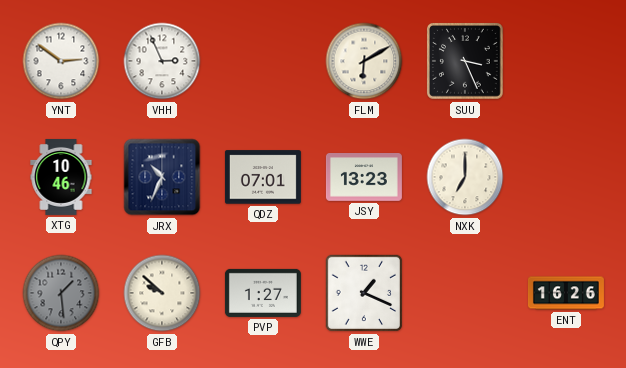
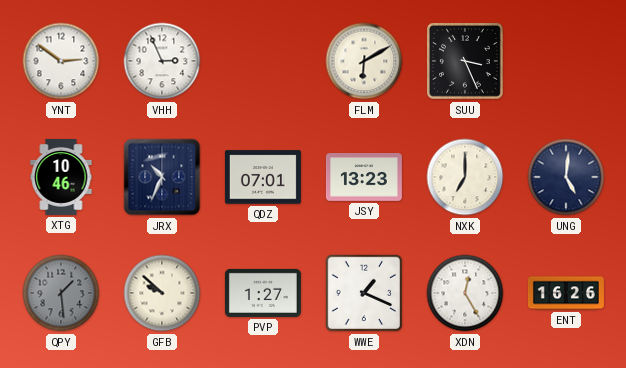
UNG: none -> 5:01 (566, 177)
XDN: none -> 12:25 (465, 293)
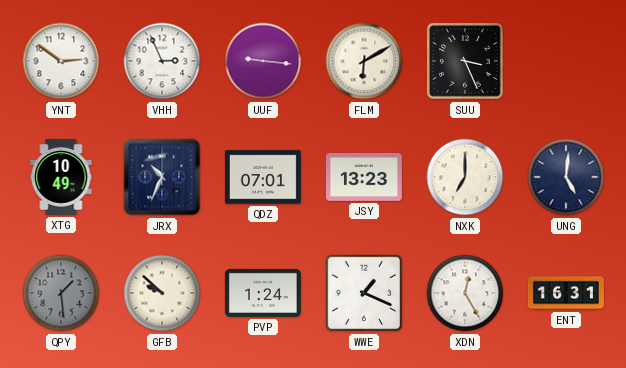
UUF: none -> 9:16 (263, 61)
XTG: 10:46 -> 10:49 (61, 177)
PVP: 1:27 -> 1:24 (263, 293)
ENT: 16:26 -> 16:31 (566, 293)
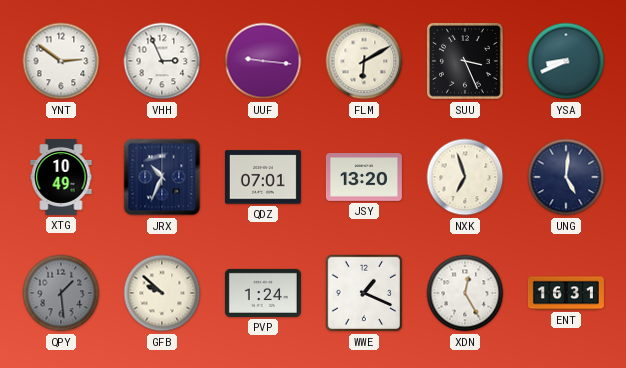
YSA: none -> 8:41 (566, 61)
JSY: 13:23 -> 13:20 (364, 178)
NXK: 7:00 -> 6:57 (465, 177)
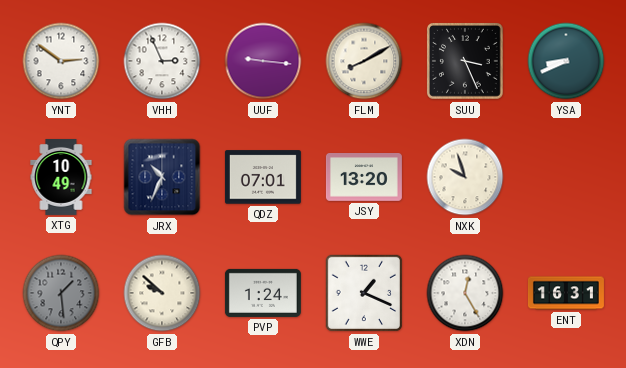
FLM: 6:10 -> 8:10 (364, 61)
NXK: 6:57 -> 9:57 (465, 177)
UNG: 5:01 -> none (566, 177)
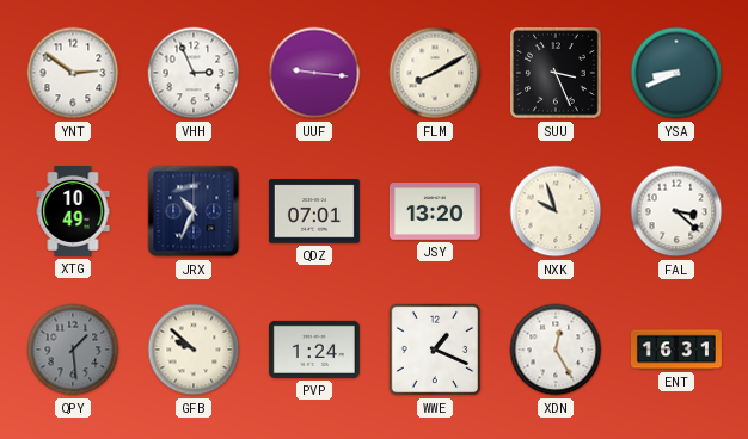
FAL: none -> 3:22 (676, 211)
